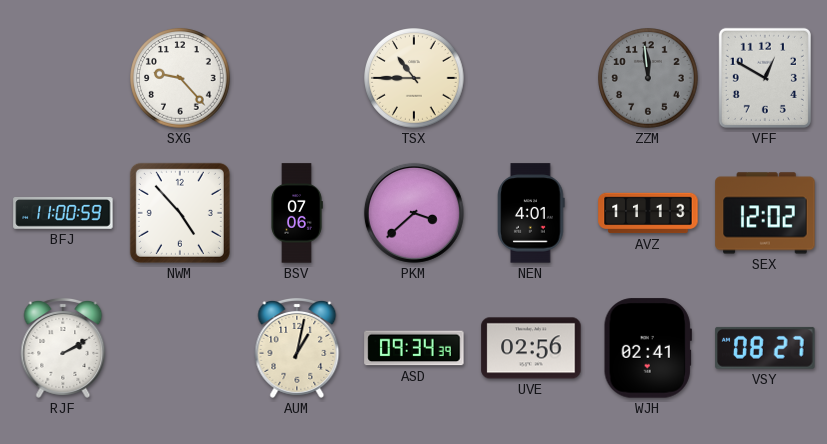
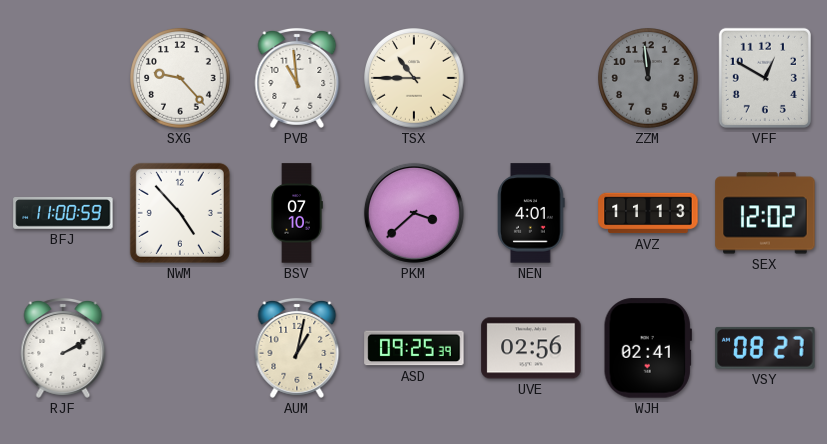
PVB: none -> 10:59 (297, 78)
BSV: 07:06 -> 07:10 (297, 213)
ASD: 09:34 -> 09:25 (414, 348)
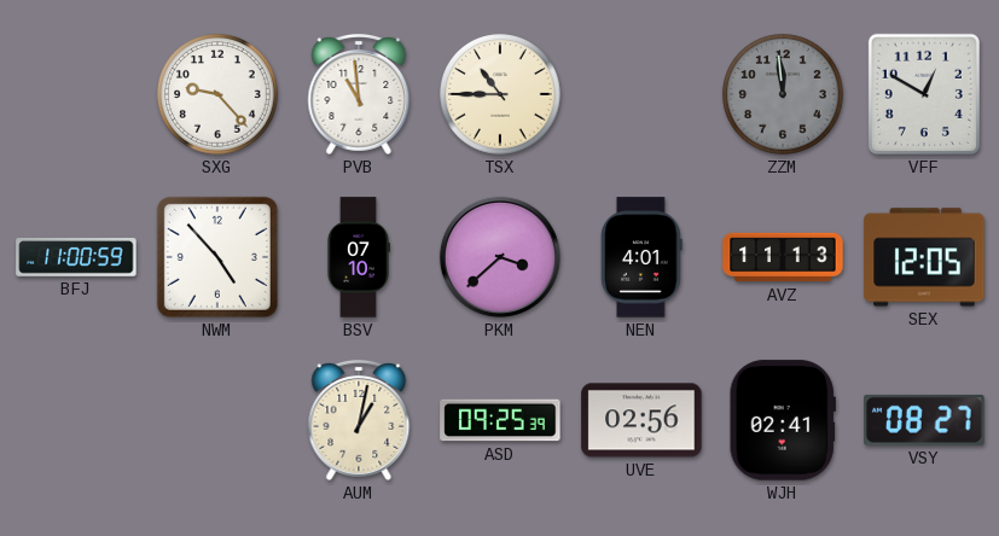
SEX: 12:02 -> 12:05 (924, 257)
RJF: 2:10 -> none (63, 348)
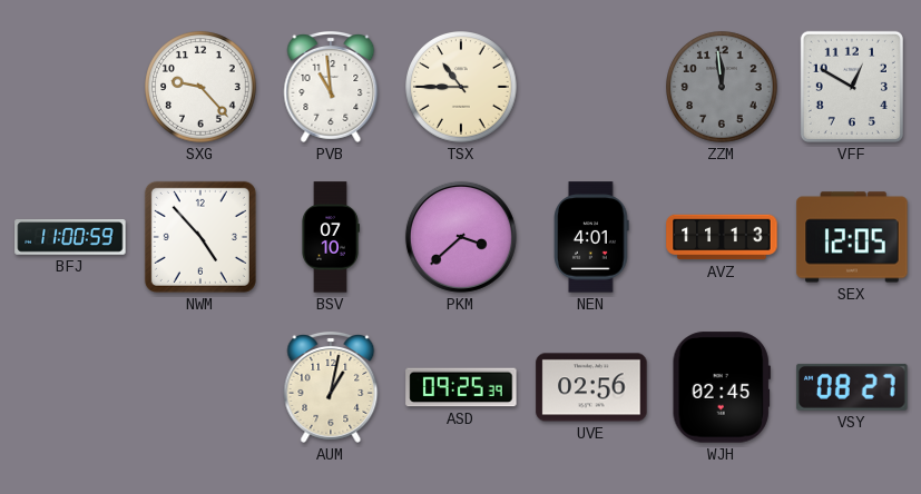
WJH: 02:41 -> 02:45 (722, 387)
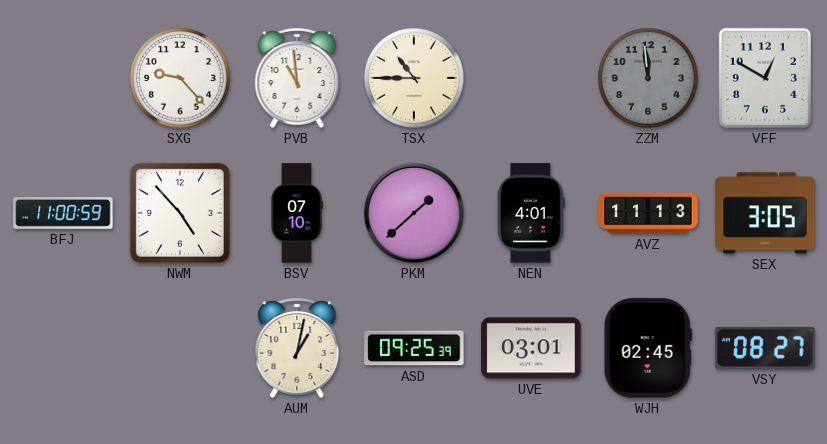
PKM: 3:38 -> 1:38 (414, 213)
SEX: 12:05 -> 3:05 (765, 213)
UVE: 02:56 -> 03:01 (531, 348)
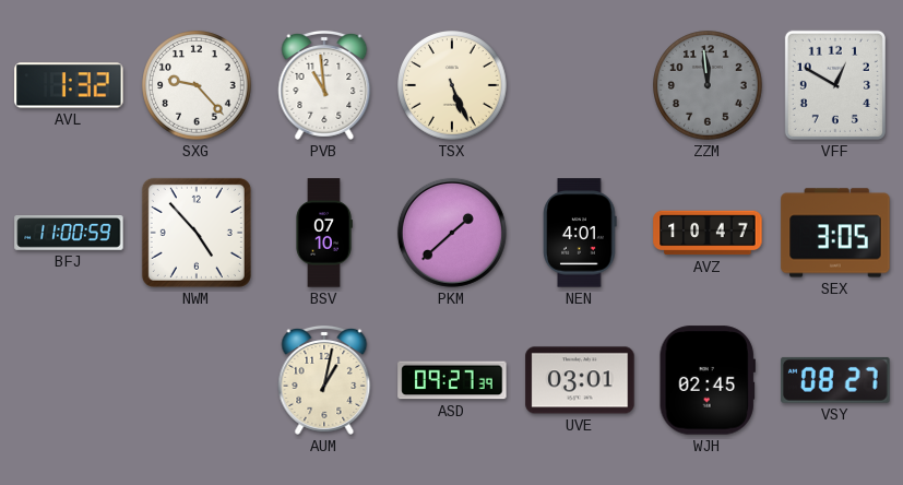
AVL: none -> 1:32 (69, 85)
TSX: 10:45 -> 5:26 (452, 85)
AVZ: 11:13 -> 10:47 (708, 233)
ASD: 09:25 -> 09:27 (452, 380)
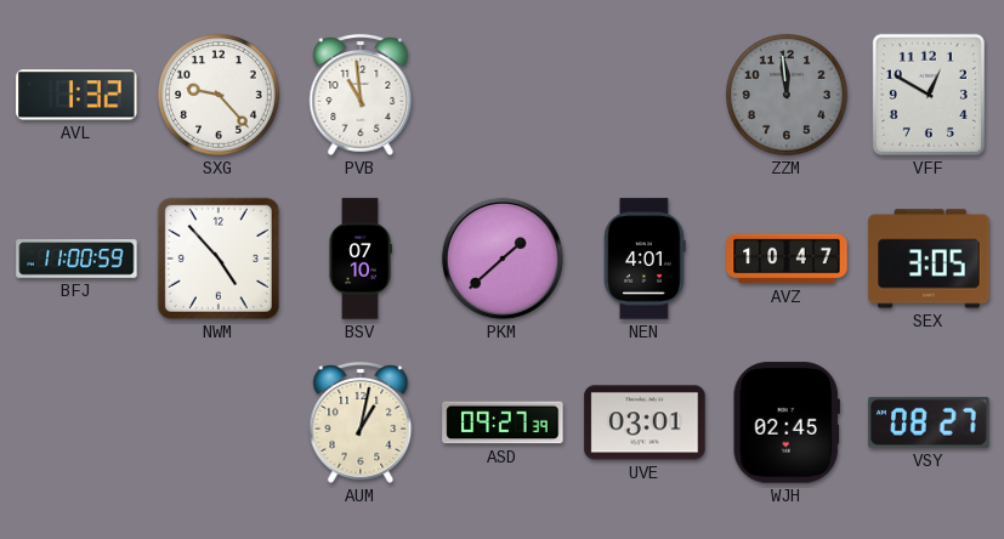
TSX: 5:26 -> none (452, 85)
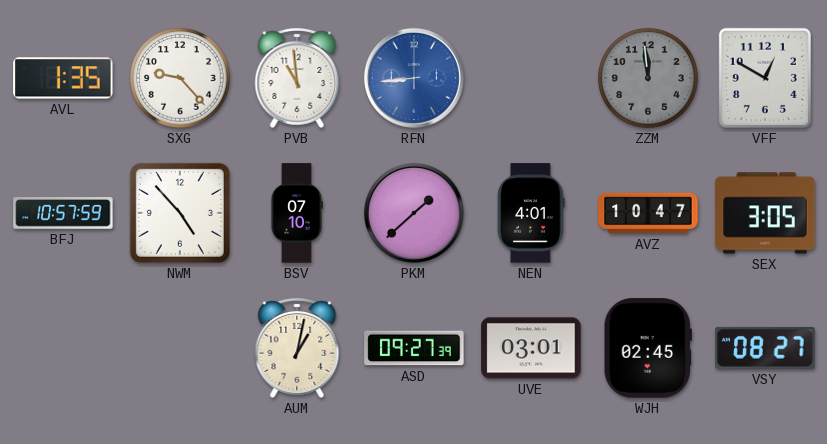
AVL: 1:32 -> 1:35 (63, 78)
RFN: none -> 8:44 (414, 78)
BFJ: 11:00 -> 10:57 (63, 214)
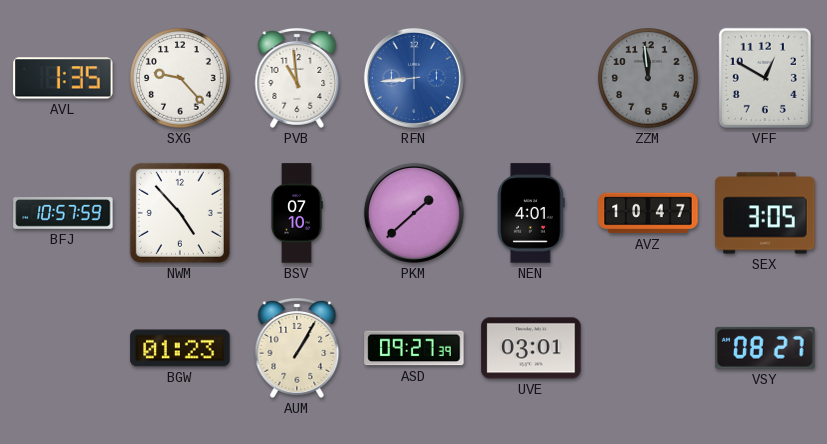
BGW: none -> 01:23 (180, 348)
AUM: 1:02 -> 1:05 (297, 348)
WJH: 02:45 -> none (648, 348)
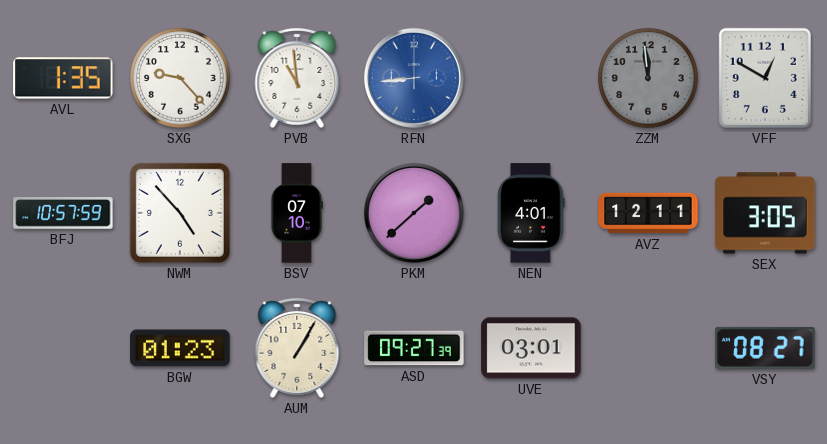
AVZ: 10:47 -> 12:11 (648, 213)
